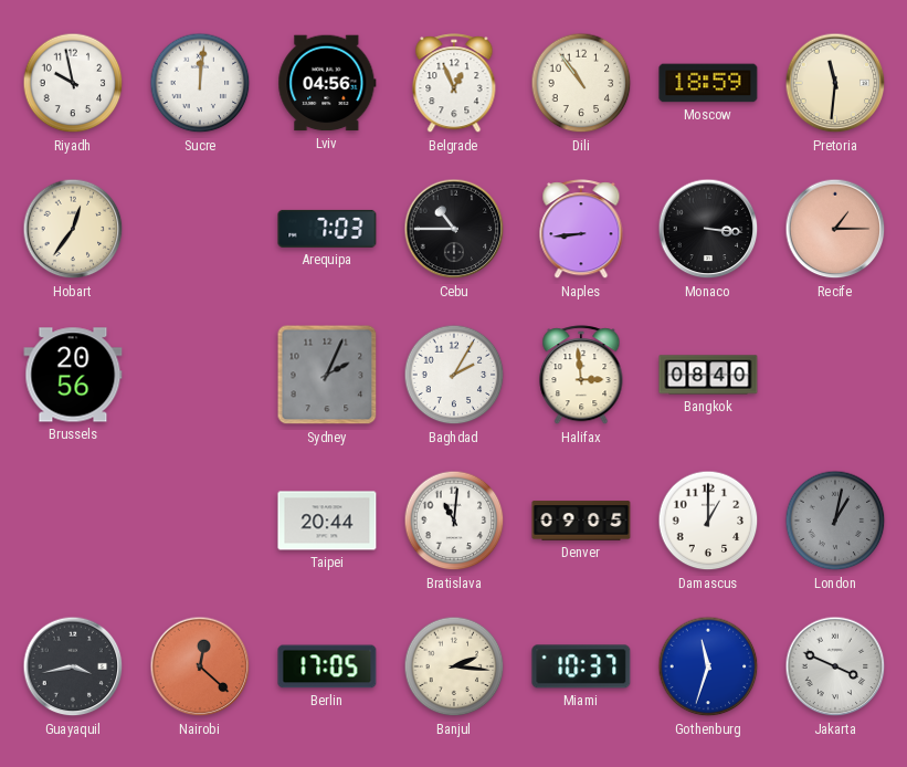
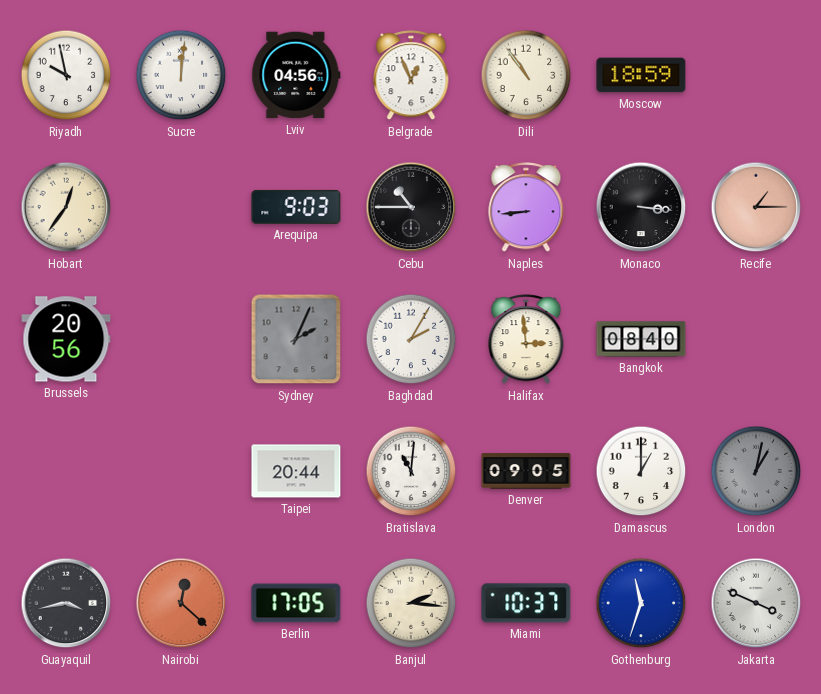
Pretoria: 11:31 -> none (835, 83)
Arequipa: 7:03 -> 9:03 (296, 207)
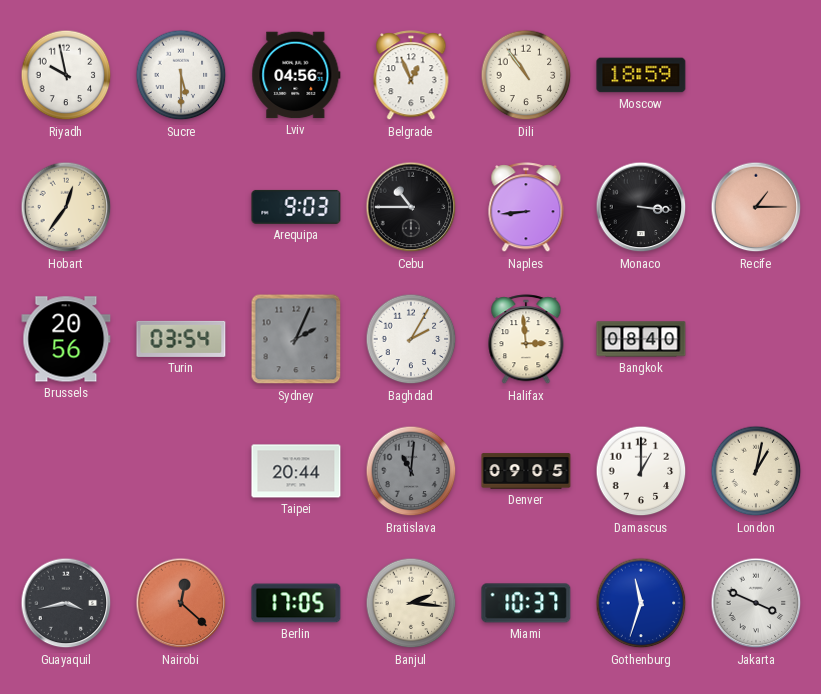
Sucre: 12:01 -> 5:30 (181, 75)
Turin: none -> 03:54 (181, 339)
Bratislava dial: white -> grey (411, 471)
London dial: grey -> cream (756, 471)
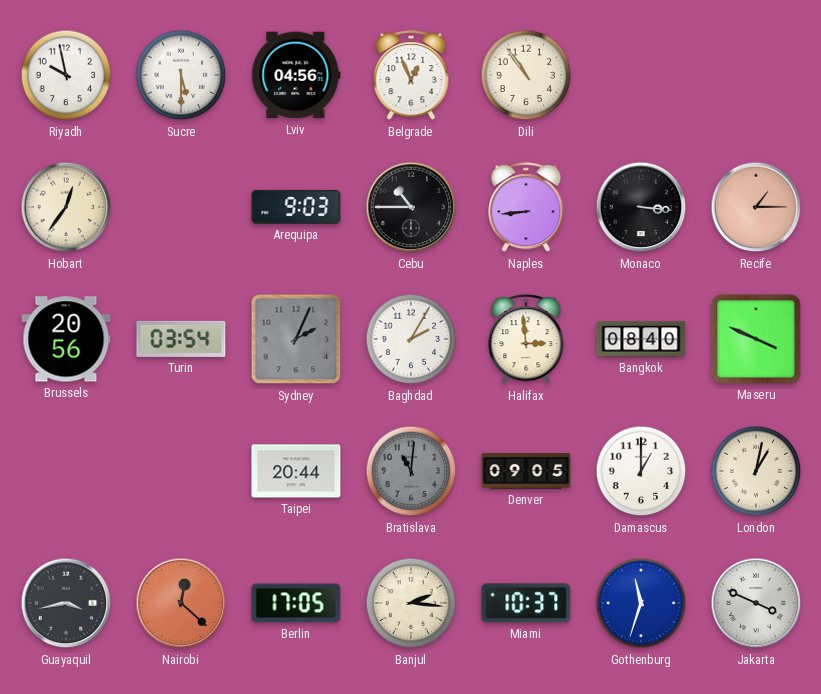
Moscow: 18:59 -> none (641, 75)
Maseru: none -> 3:49 (756, 339)
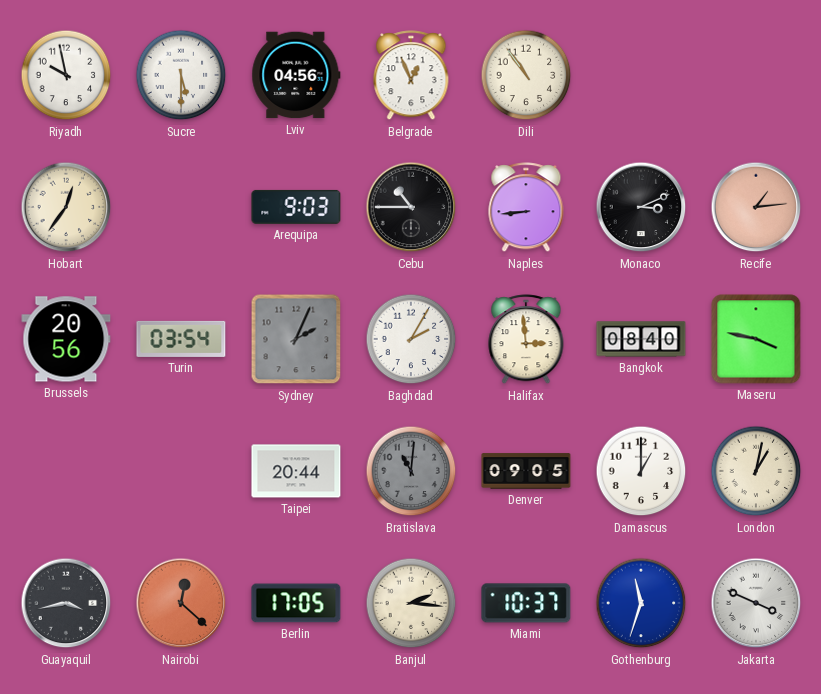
Monaco: 3:16 -> 3:11 (641, 207)
Recife: 1:15 -> 1:14 (756, 207)
Maseru: 3:49 -> 3:47 (756, 339)
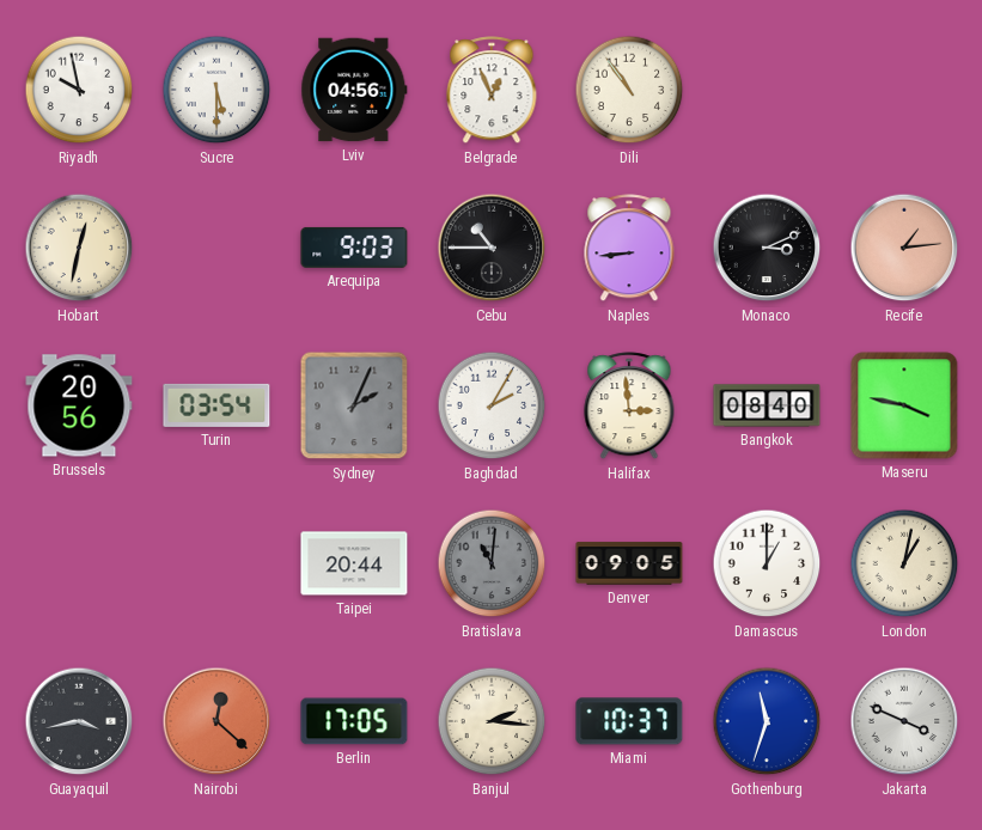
Hobart: 12:36 -> 12:32 (79, 248)
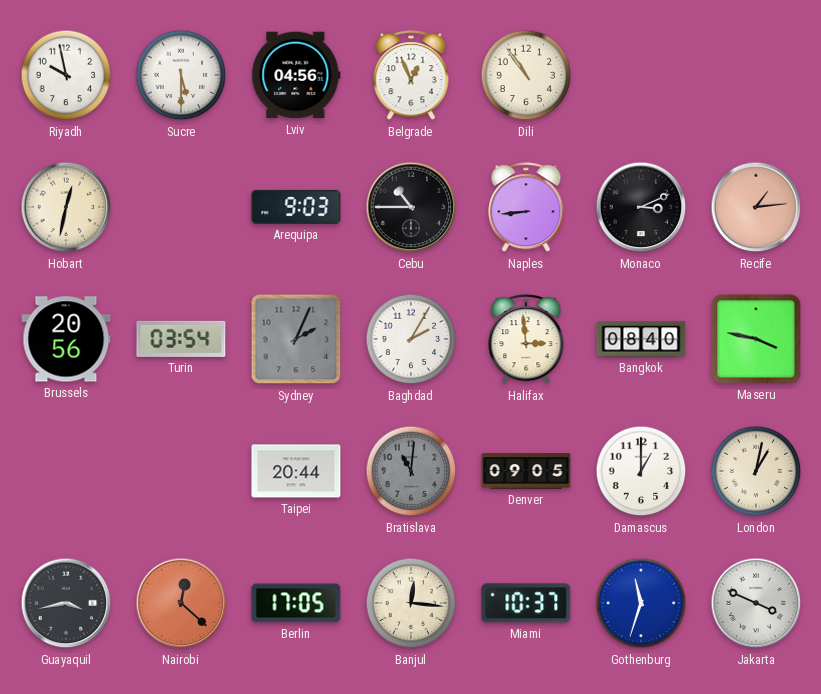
Banjul: 2:16 -> 12:16 (411, 603)
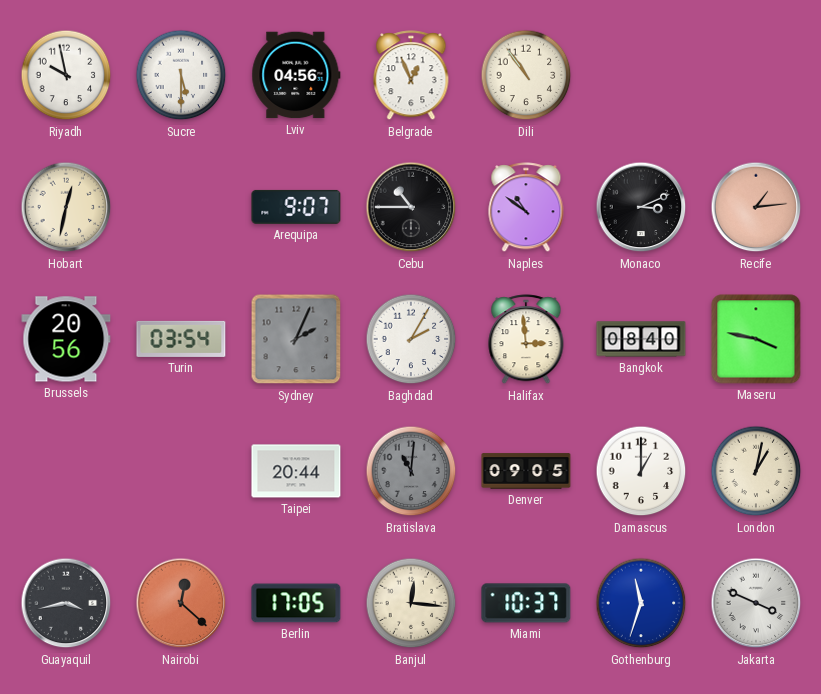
Arequipa: 9:03 -> 9:07 (296, 207)
Naples: 8:44 -> 10:51 (526, 208)
